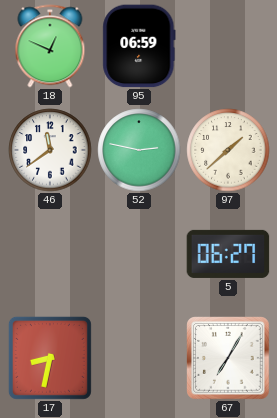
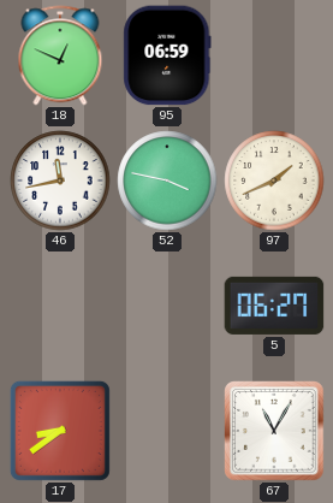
46: 11:39 -> 11:43 (60, 181)
52: 2:47 -> 3:47 (167, 181)
97: 1:38 -> 1:41 (274, 181)
17: 8:32 -> 8:39 (60, 431)
67: 7:05 -> 11:05 (274, 431)
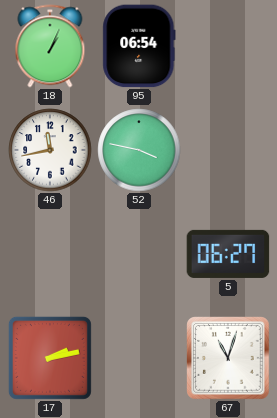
18: 12:49 -> 1:04 (50, 46)
95: 06:59 -> 06:54 (139, 46)
97: 1:41 -> none (274, 181)
17: 8:39 -> 2:13 (50, 358)
67: 11:05 -> 11:03 (228, 358)
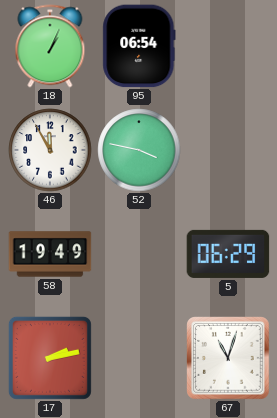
46: 11:43 -> 11:55 (50, 150)
58: none -> 19:49 (50, 254)
5: 06:27 -> 06:29 (228, 254)
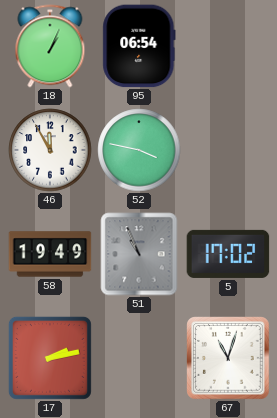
51: none -> 10:56 (139, 254)
5: 06:29 -> 17:02 (228, 254)
